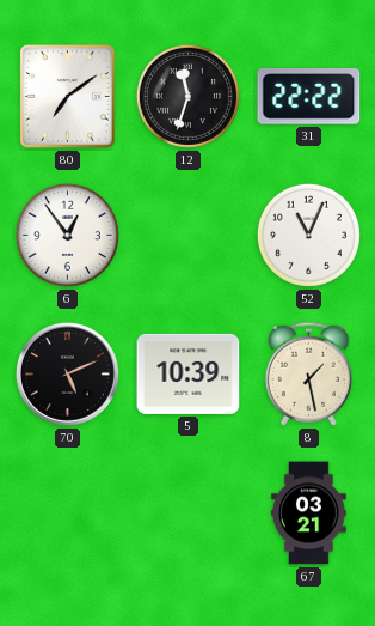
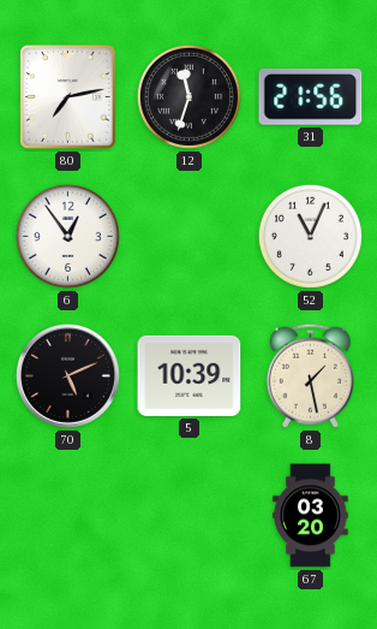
80: 7:09 -> 7:13 (68, 97)
31: 22:22 -> 21:56 (311, 97)
67: 03:21 -> 03:20 (311, 516)
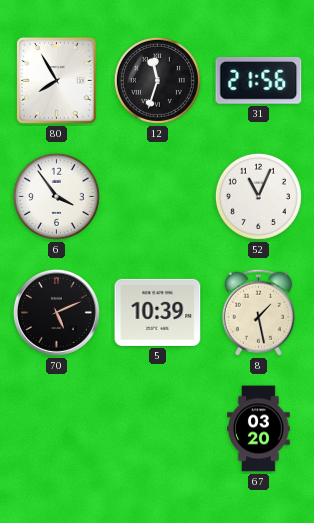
80: 7:13 -> 7:55 (57, 81)
6: 12:54 -> 3:54 (56, 196)
